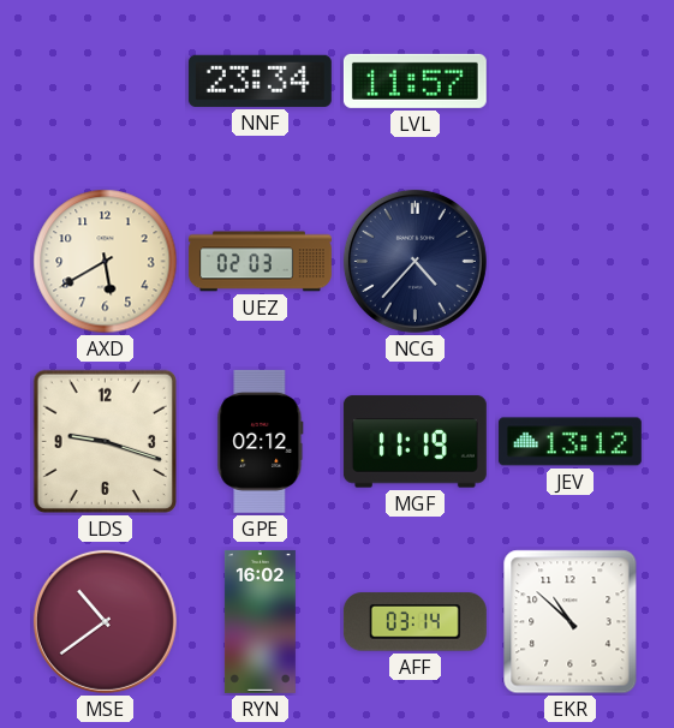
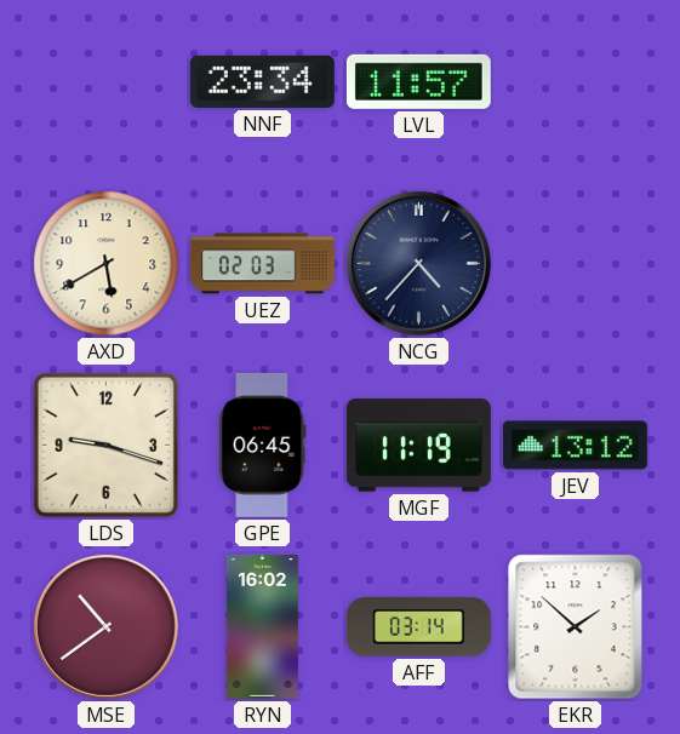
GPE: 02:12 -> 06:45 (263, 445)
EKR: 10:52 -> 1:52 (576, 627)
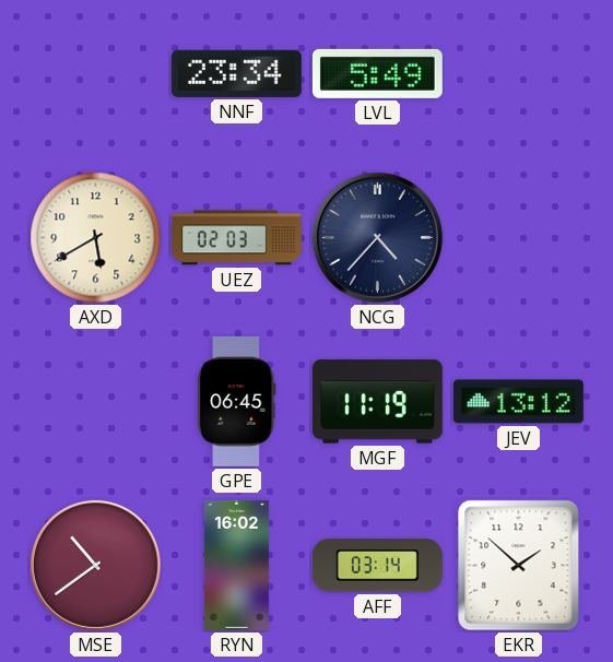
LVL: 11:57 -> 5:49 (377, 73)
LDS: 9:18 -> none (105, 445)
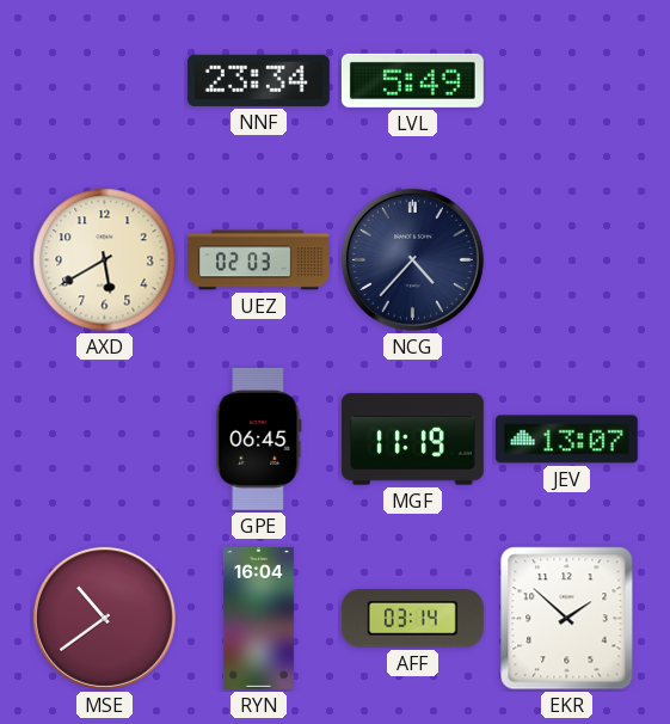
JEV: 13:12 -> 13:07 (566, 440)
RYN: 16:02 -> 16:04 (258, 618)
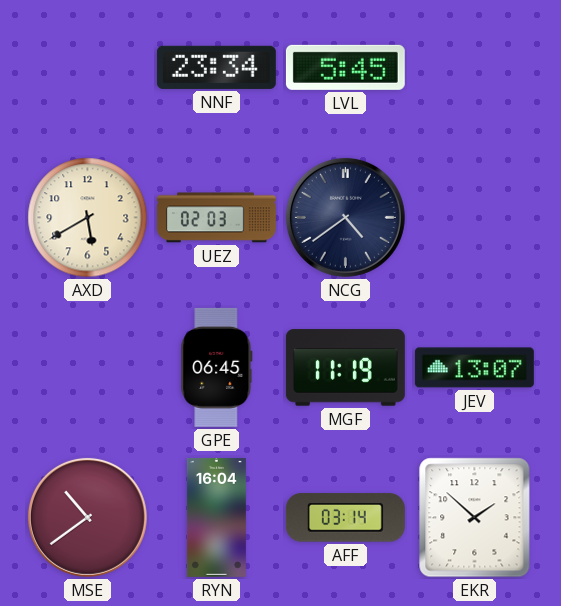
LVL: 5:49 -> 5:45 (345, 67)
NCG: 4:37 -> 4:39 (345, 217)
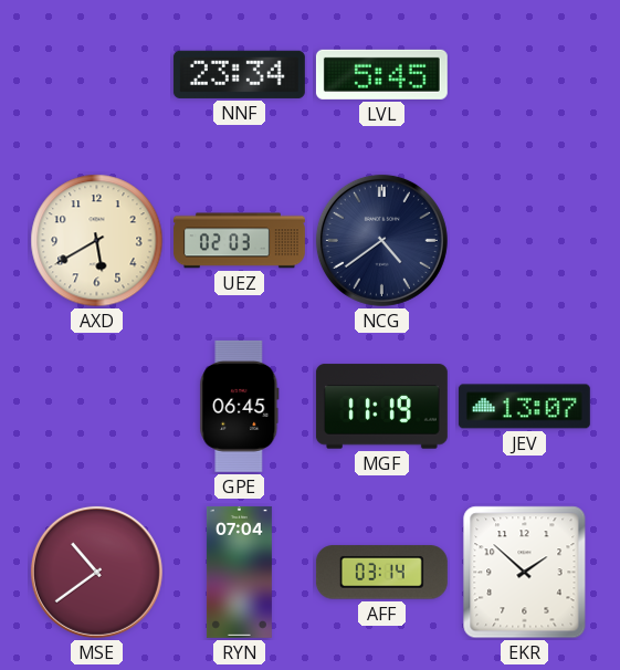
RYN: 16:04 -> 07:04 (239, 572)
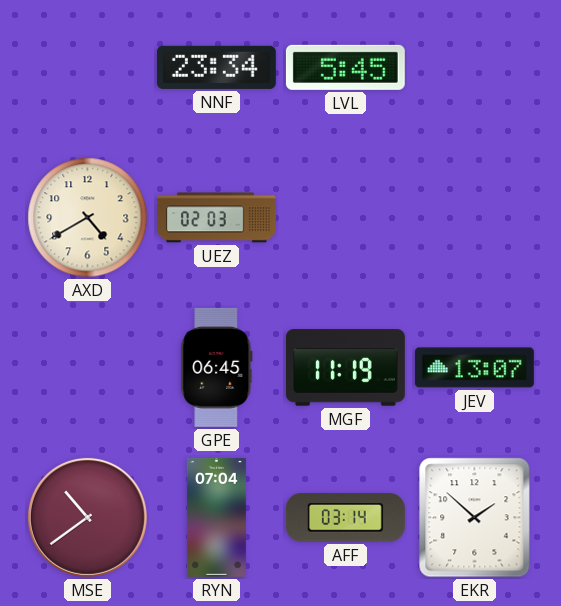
AXD: 5:40 -> 4:40 (88, 218)
NCG: 4:39 -> none (381, 240)
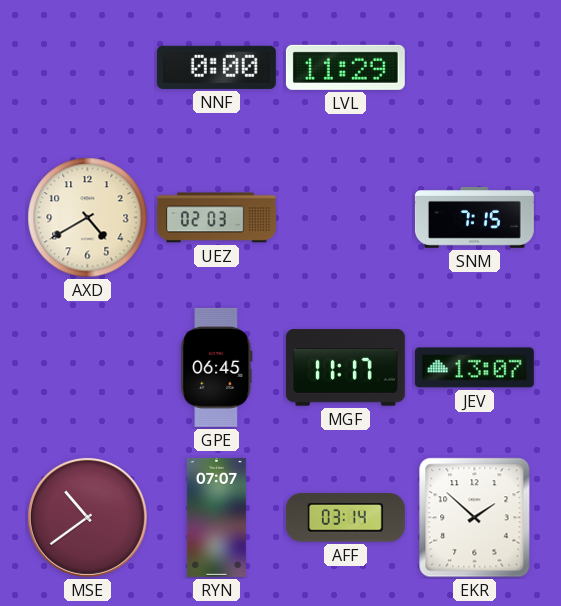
NNF: 23:34 -> 0:00 (216, 67)
LVL: 5:45 -> 11:29 (345, 67)
SNM: none -> 7:15 (474, 217)
MGF: 11:19 -> 11:17 (345, 368)
RYN: 07:04 -> 07:07 (216, 517)
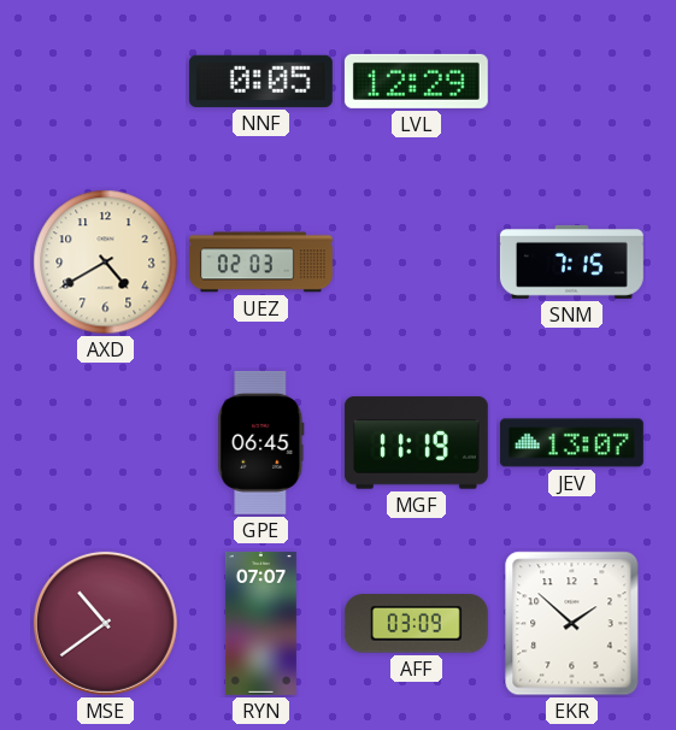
NNF: 0:00 -> 0:05 (260, 81)
LVL: 11:29 -> 12:29 (416, 81)
MGF: 11:17 -> 11:19 (416, 443)
AFF: 03:14 -> 03:09 (416, 624)
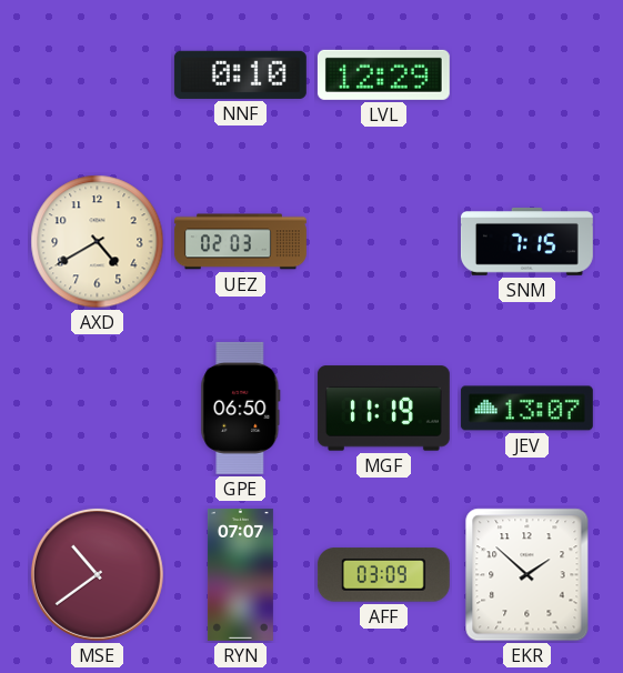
NNF: 0:05 -> 0:10 (240, 74)
GPE: 06:45 -> 06:50 (241, 408)
